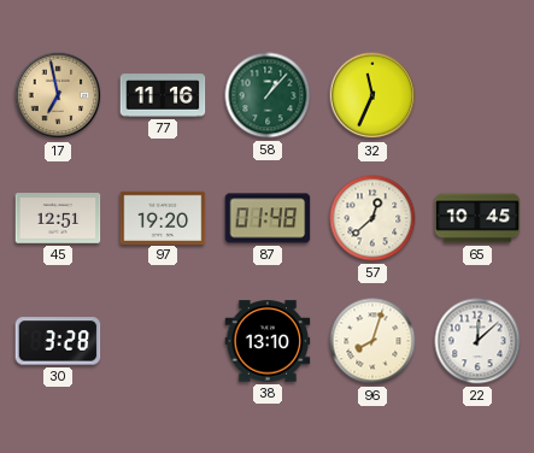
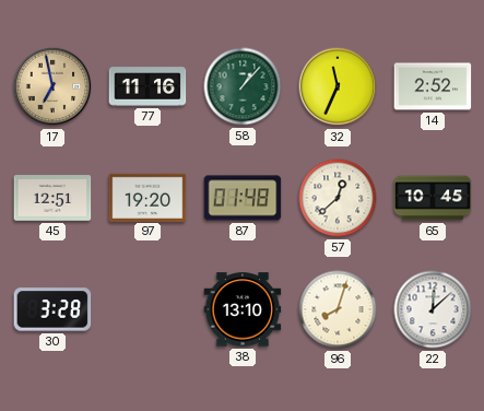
14: none -> 2:52 (433, 86)
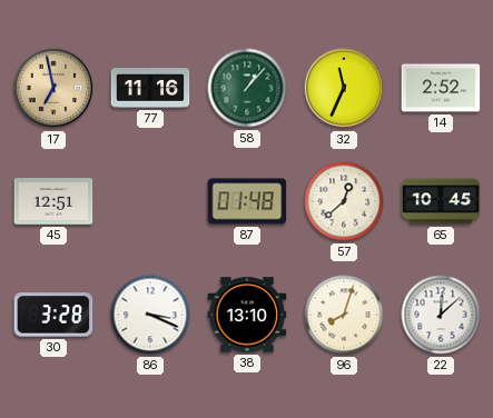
97: 19:20 -> none (147, 197)
86: none -> 3:19 (150, 315)
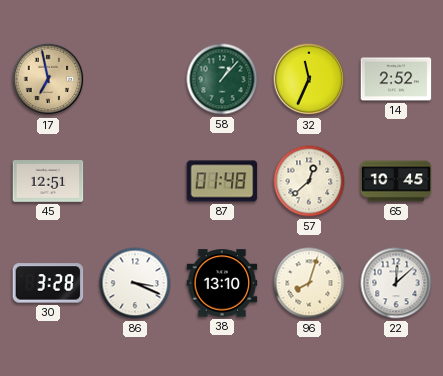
77: 11:16 -> none (150, 88)
